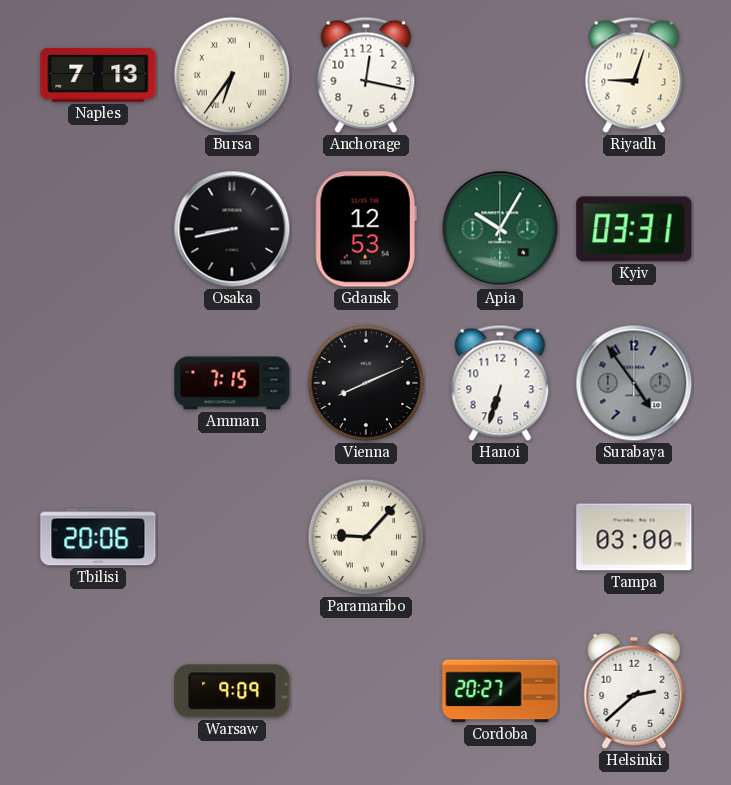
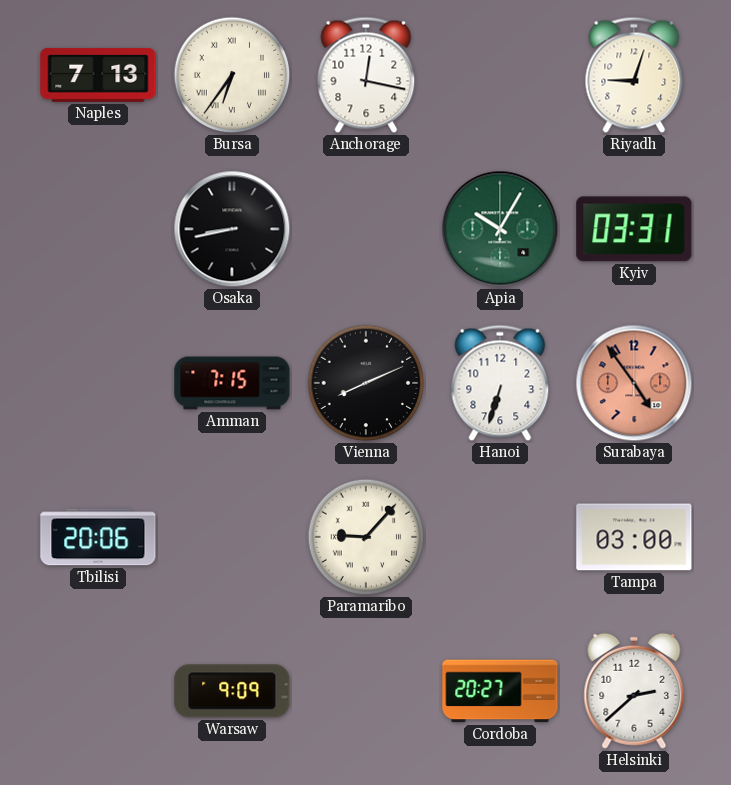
Gdansk: 12:53 -> none (366, 229)
Surabaya dial: grey -> salmon (634, 383)
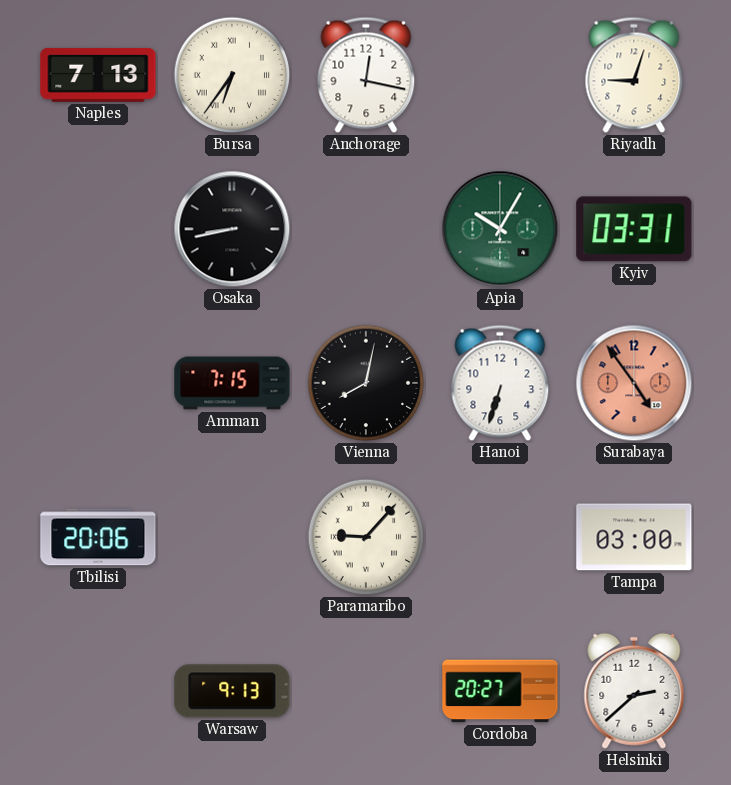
Vienna: 8:11 -> 8:02 (366, 383)
Warsaw: 9:09 -> 9:13 (232, 691)
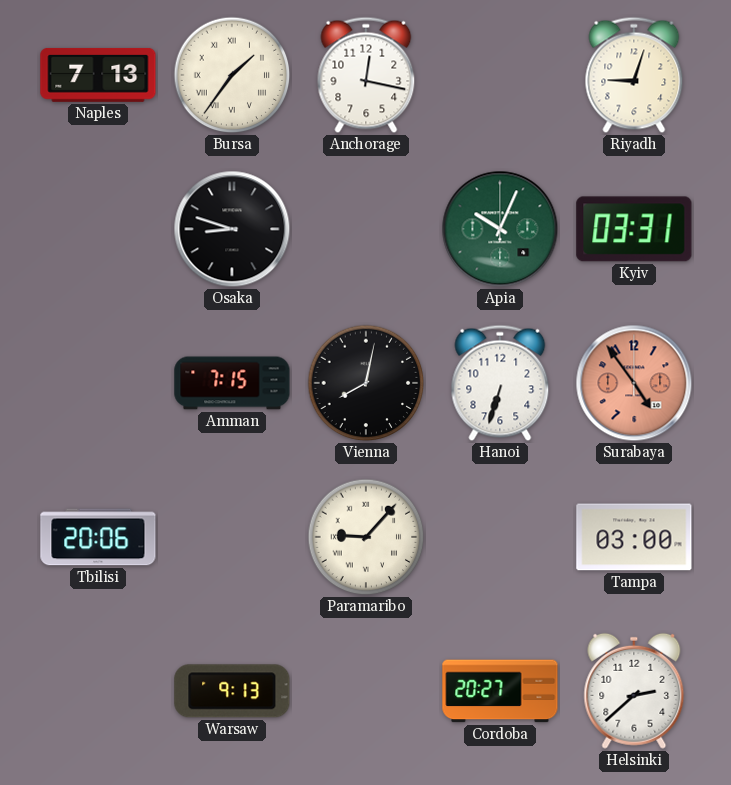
Bursa: 6:36 -> 1:36 (232, 75)
Osaka: 8:43 -> 8:48 (232, 229)
Apia: 10:05 -> 10:04 (500, 229)
